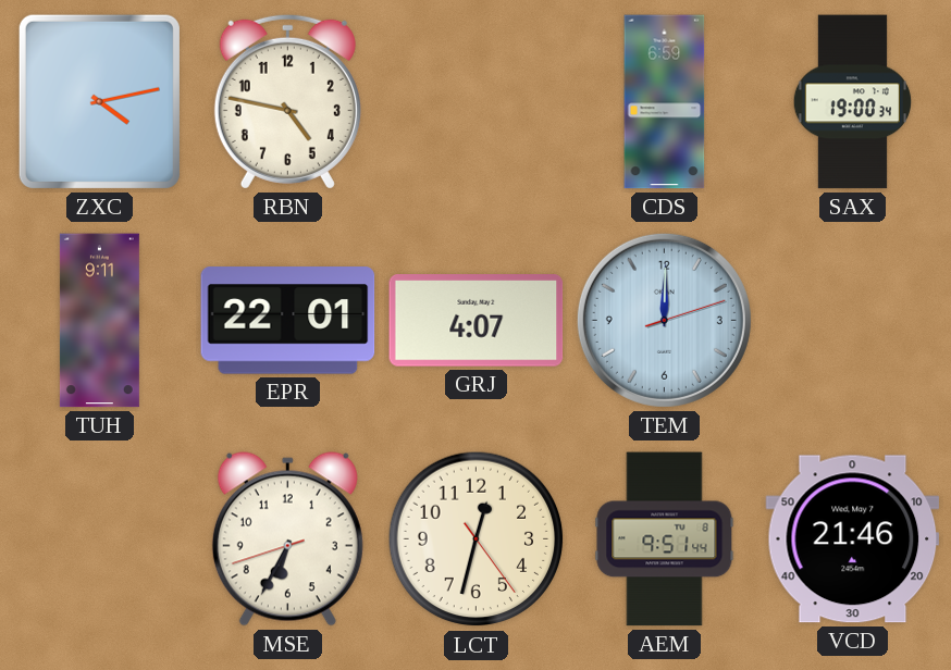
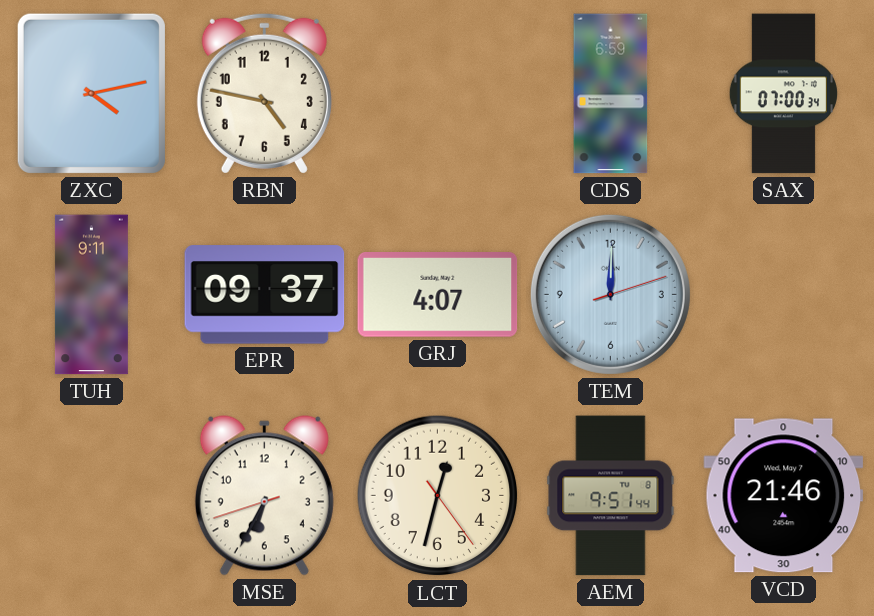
SAX: 19:00 -> 07:00 (783, 94)
EPR: 22:01 -> 09:37 (265, 295)
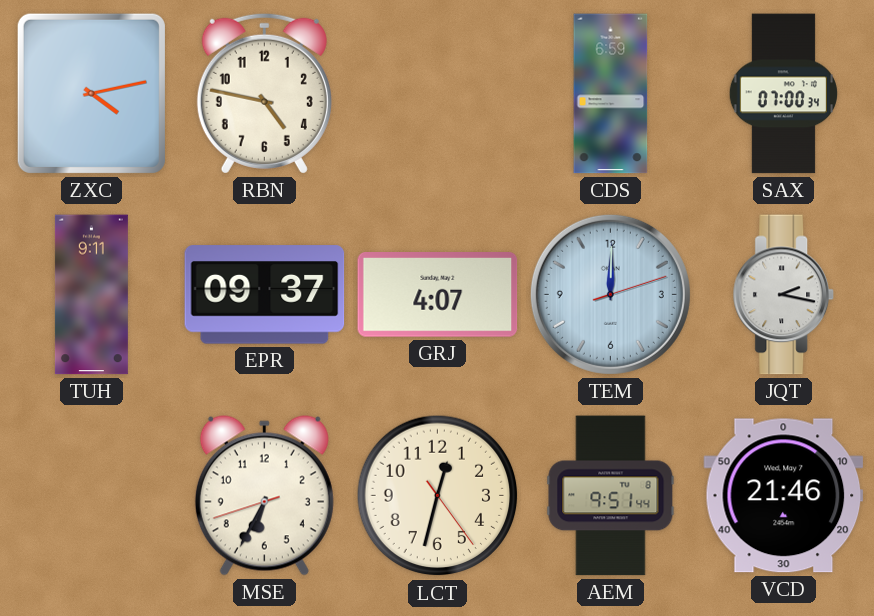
JQT: none -> 2:17 (783, 295)
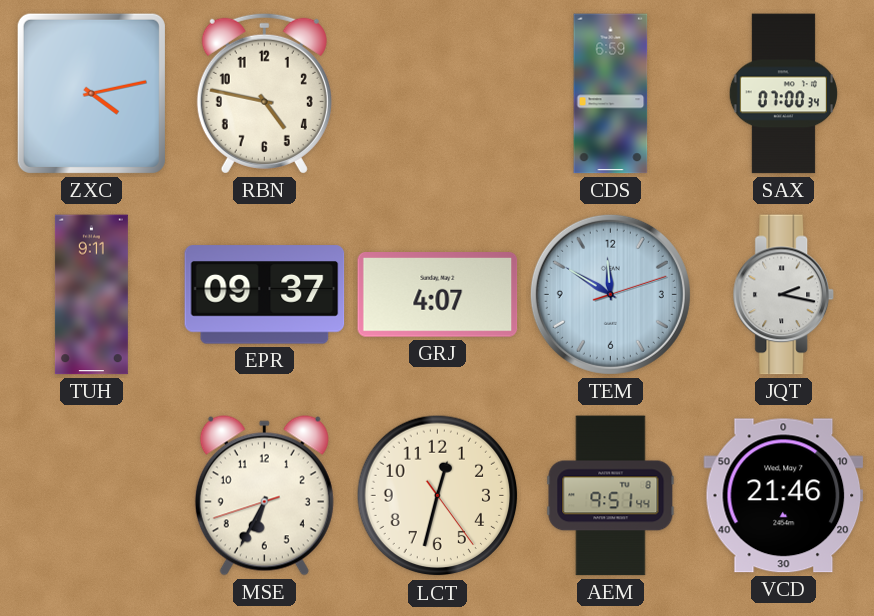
TEM: 12:00 -> 11:50 (610, 294)
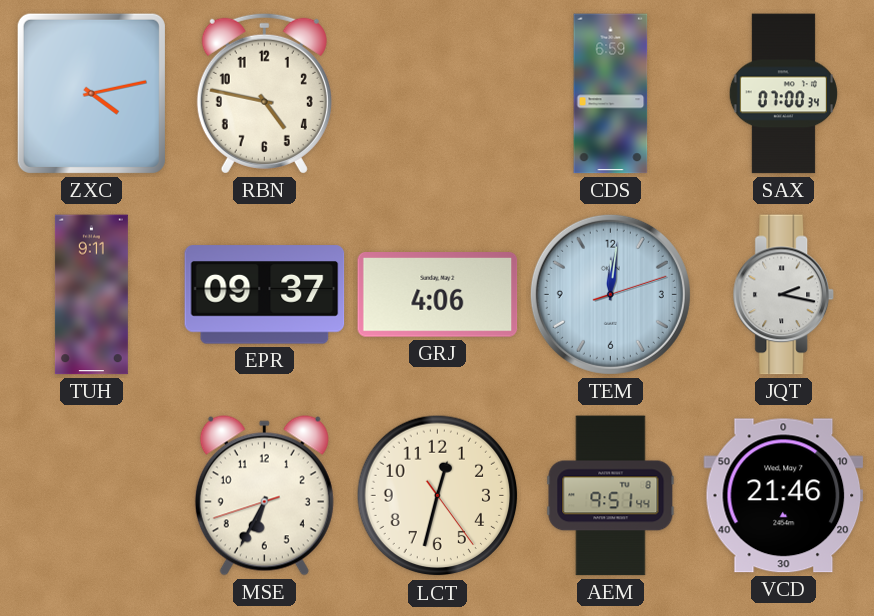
GRJ: 4:07 -> 4:06 (438, 295)
TEM: 11:50 -> 12:01 (610, 294)
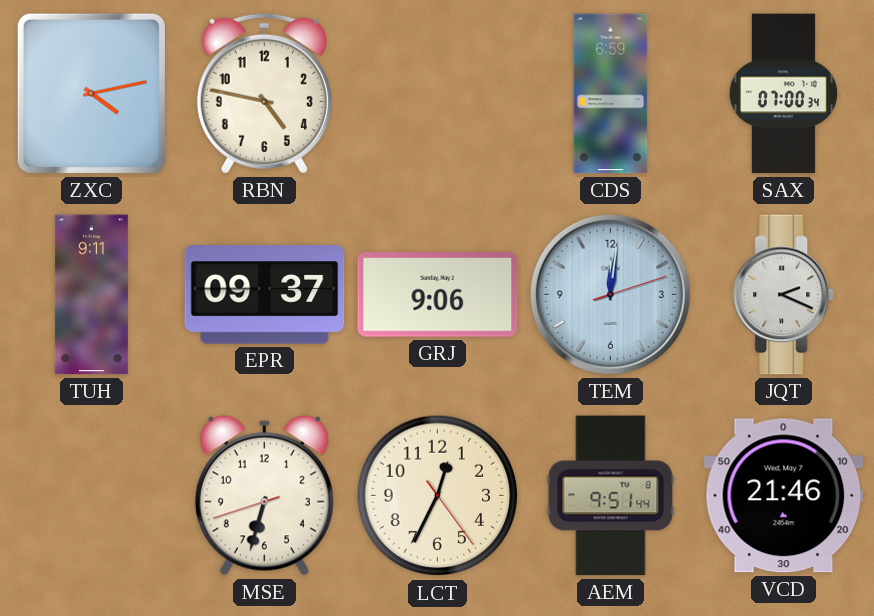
GRJ: 4:06 -> 9:06 (438, 295)
JQT: 2:17 -> 2:19 (783, 295)
MSE: 6:34 -> 6:32 (264, 496)
LCT: 12:32 -> 12:34 (438, 496)
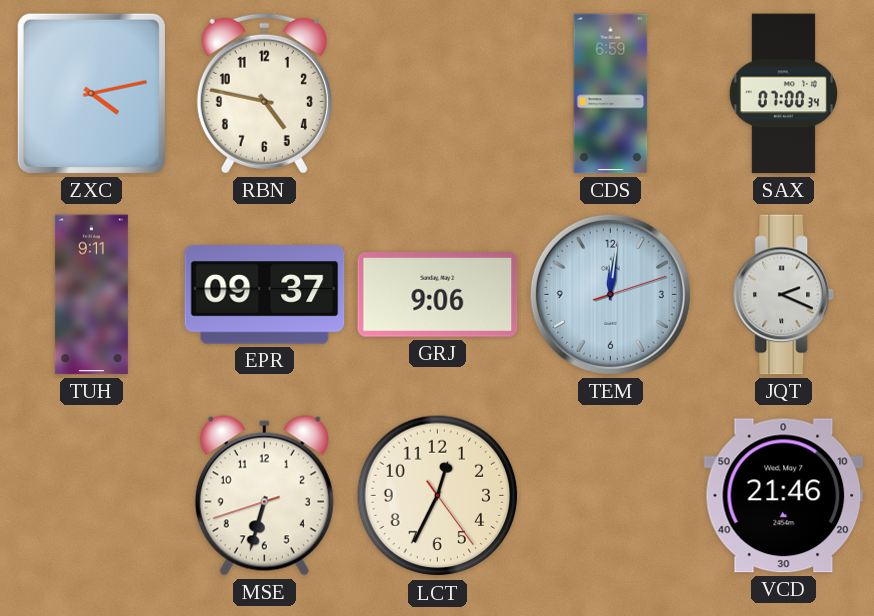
AEM: 9:51 -> none (611, 496)
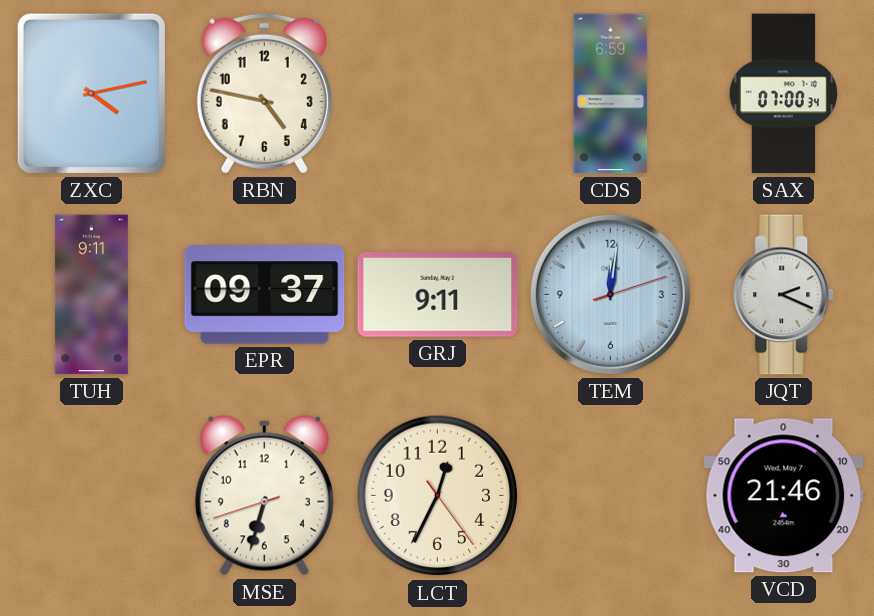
GRJ: 9:06 -> 9:11 (438, 295)
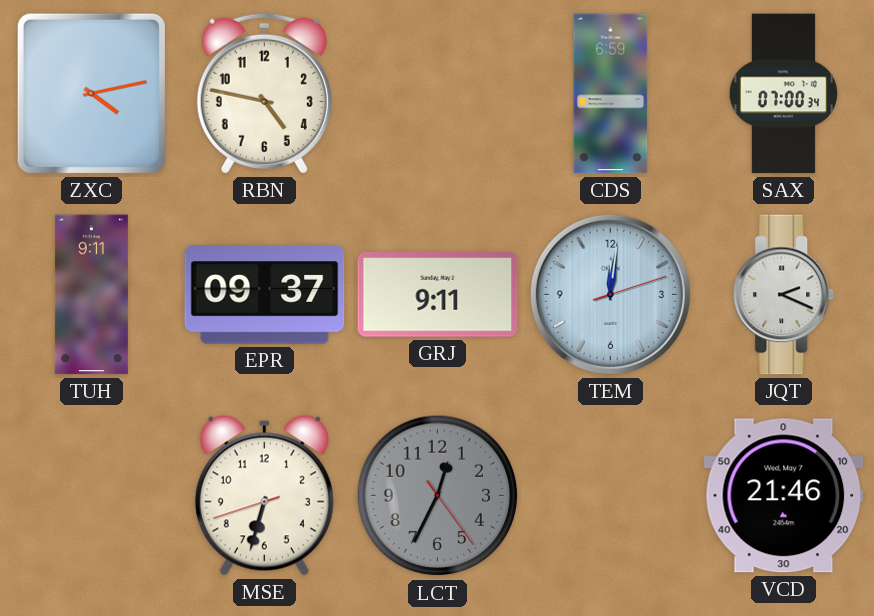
LCT dial: cream -> grey (438, 496)
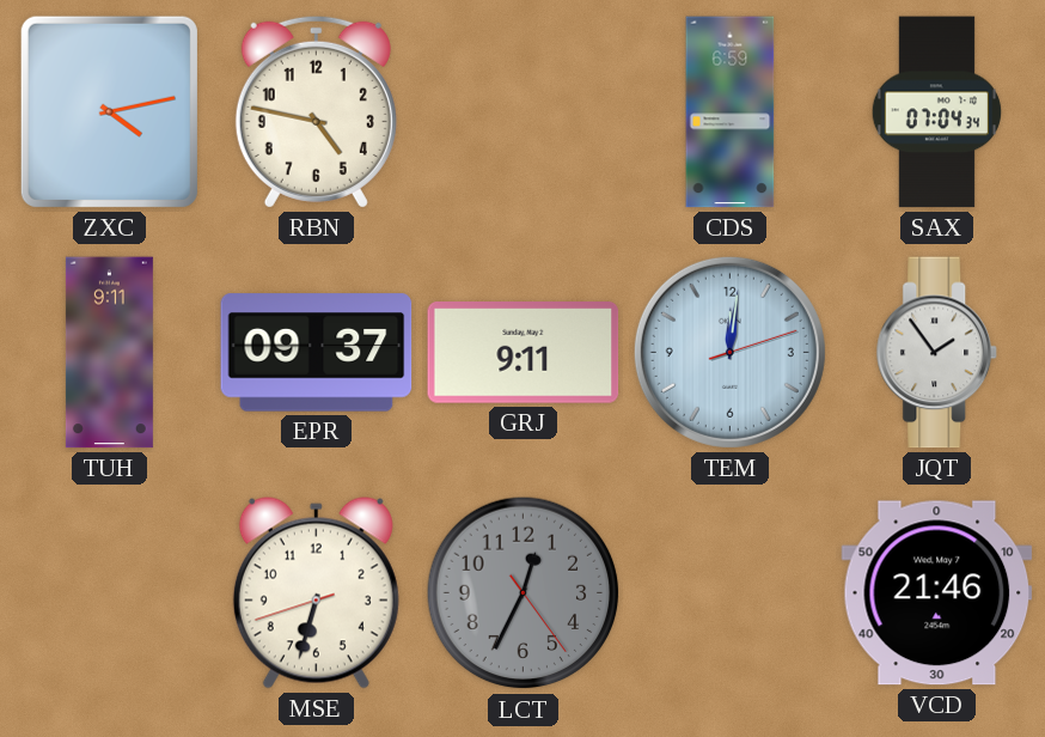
SAX: 07:00 -> 07:04 (936, 112)
JQT: 2:19 -> 1:54 (936, 353)
